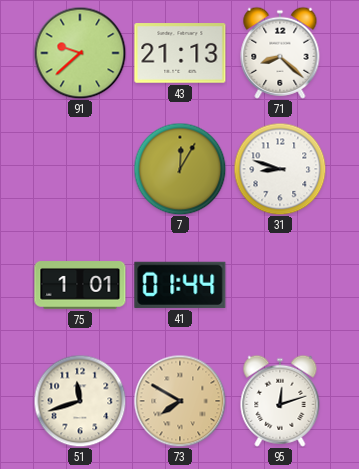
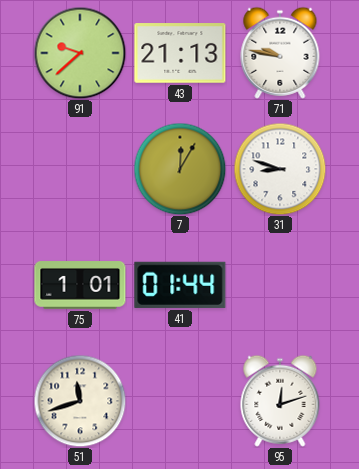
71: 8:22 -> 9:47 (280, 53)
73: 7:50 -> none (180, 401)
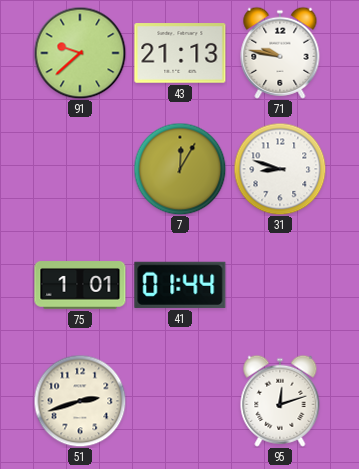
51: 11:42 -> 2:42 (80, 401)
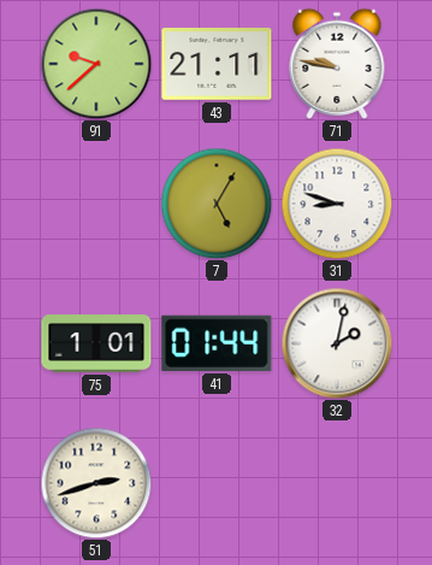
43: 21:13 -> 21:11 (217, 64)
7: 12:05 -> 5:05 (217, 204)
32: none -> 2:02 (337, 343)
95: 12:12 -> none (280, 401)
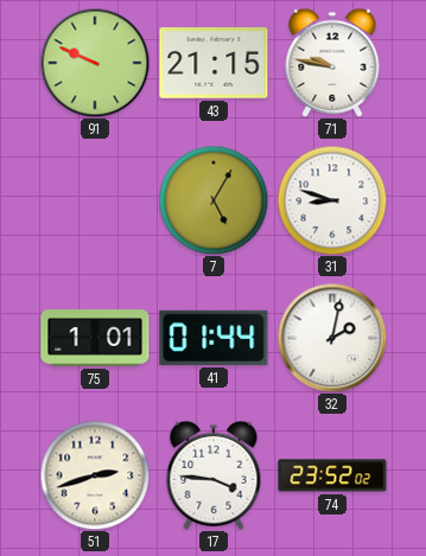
91: 9:38 -> 9:49 (95, 63)
43: 21:11 -> 21:15 (214, 63)
17: none -> 3:46 (214, 475)
74: none -> 23:52 (332, 475)
